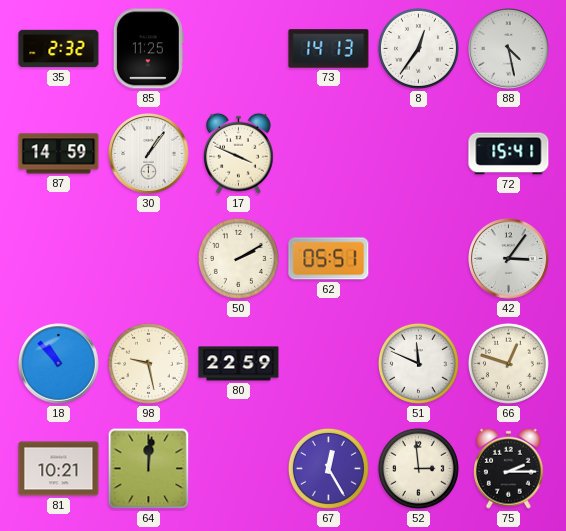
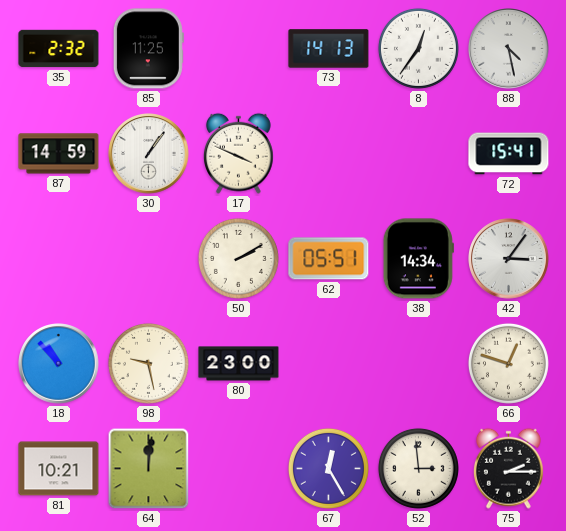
38: none -> 14:34 (418, 259)
80: 22:59 -> 23:00 (239, 364)
51: 11:49 -> none (418, 363)
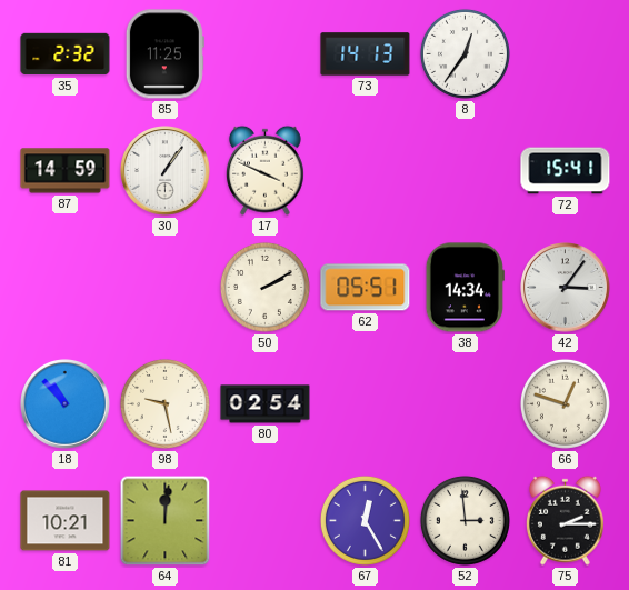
88: 4:28 -> none (509, 49)
80: 23:00 -> 02:54 (266, 404)
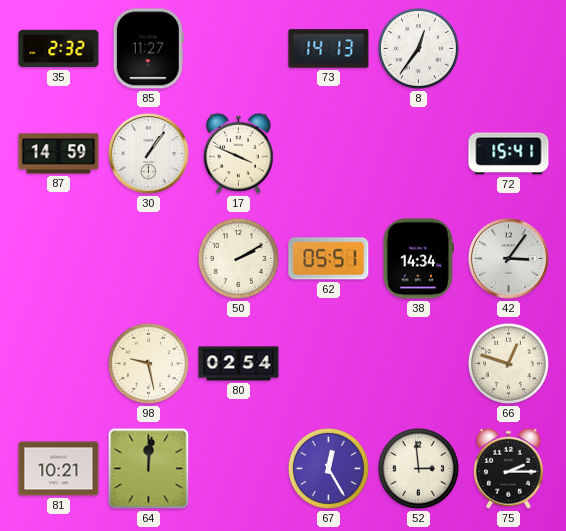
85: 11:25 -> 11:27 (148, 49)
18: 10:53 -> none (66, 404)
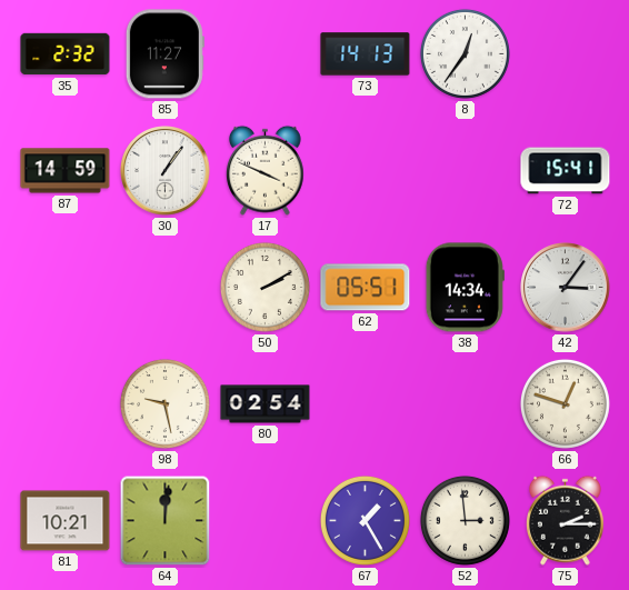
67: 12:25 -> 1:25 (365, 520)
